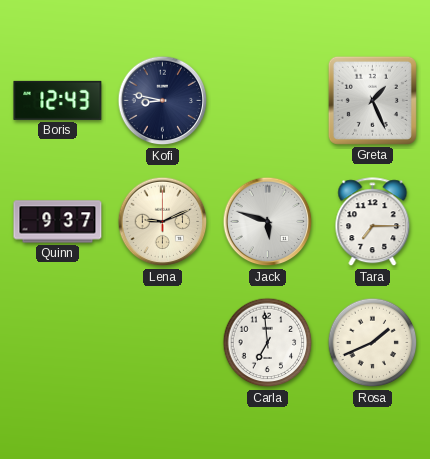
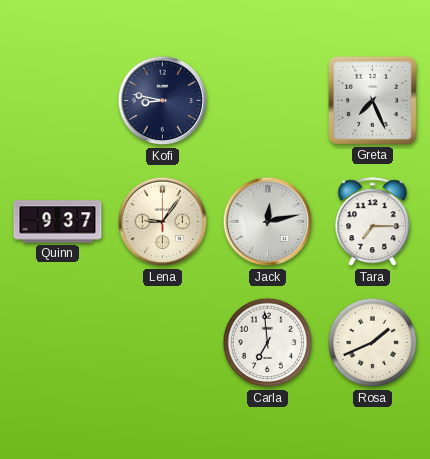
Boris: 12:43 -> none (58, 100)
Greta: 1:26 -> 7:26 (372, 100)
Lena: 9:11 -> 9:06 (163, 222)
Jack: 5:48 -> 12:13 (268, 222)
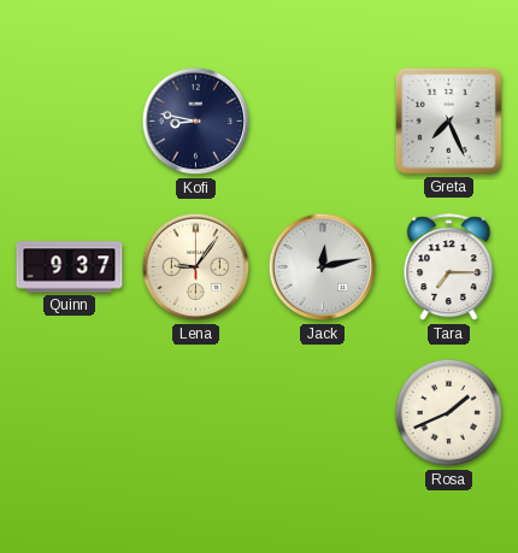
Carla: 6:59 -> none (268, 343)
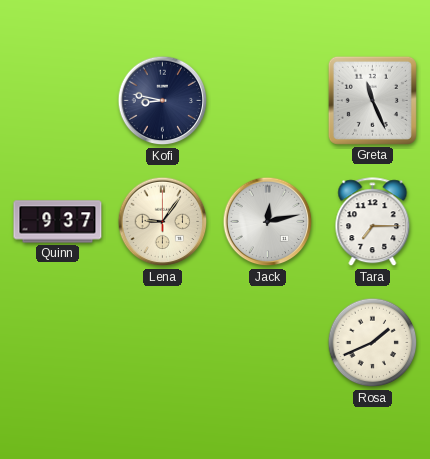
Greta: 7:26 -> 11:26 (372, 100)
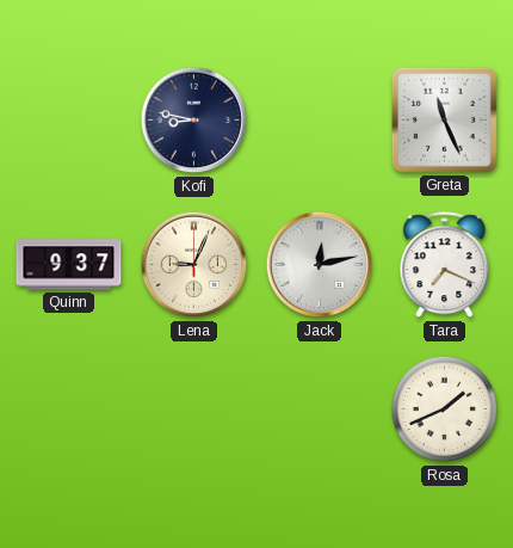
Lena: 9:06 -> 9:04 (194, 265)
Tara: 7:15 -> 7:19 (445, 265)
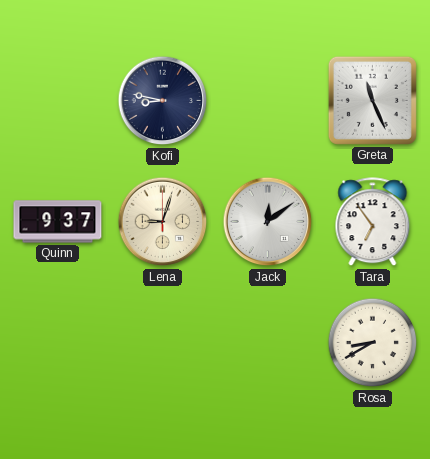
Lena: 9:04 -> 9:03 (163, 222)
Jack: 12:13 -> 12:09 (268, 222)
Tara: 7:19 -> 6:54 (373, 222)
Rosa: 1:41 -> 8:40 (373, 343)
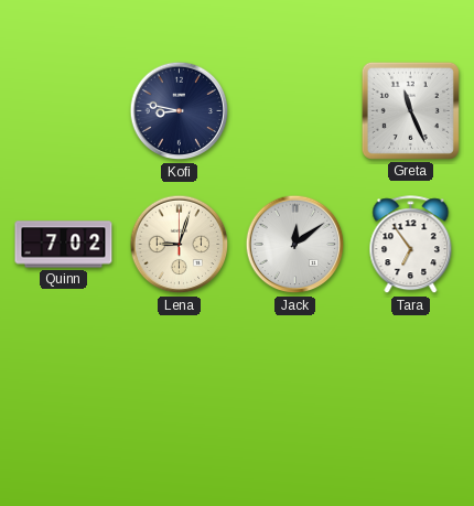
Quinn: 9:37 -> 7:02 (64, 245)
Rosa: 8:40 -> none (373, 343)
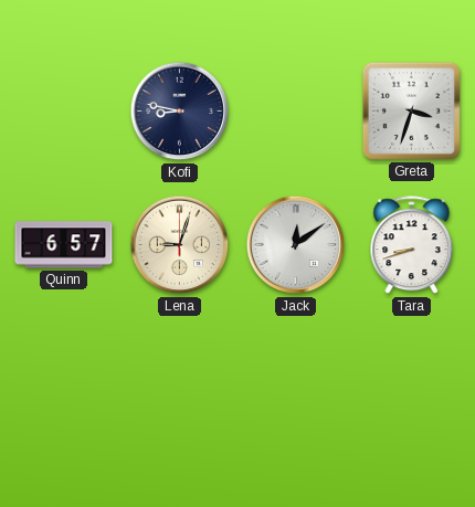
Greta: 11:26 -> 3:33 (411, 110)
Quinn: 7:02 -> 6:57 (64, 245)
Tara: 6:54 -> 8:42 (412, 245)
